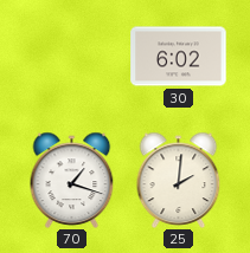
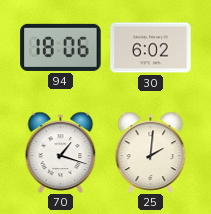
94: none -> 18:06 (61, 47)
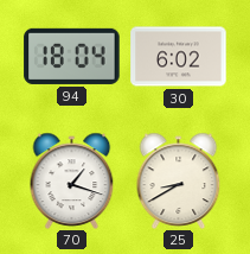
94: 18:06 -> 18:04 (72, 56)
25: 2:01 -> 8:40 (179, 180)
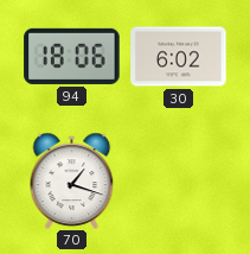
94: 18:04 -> 18:06 (72, 56)
25: 8:40 -> none (179, 180)
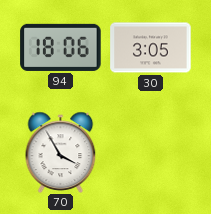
30: 6:02 -> 3:05 (151, 48)
70: 1:18 -> 3:55 (61, 152)
